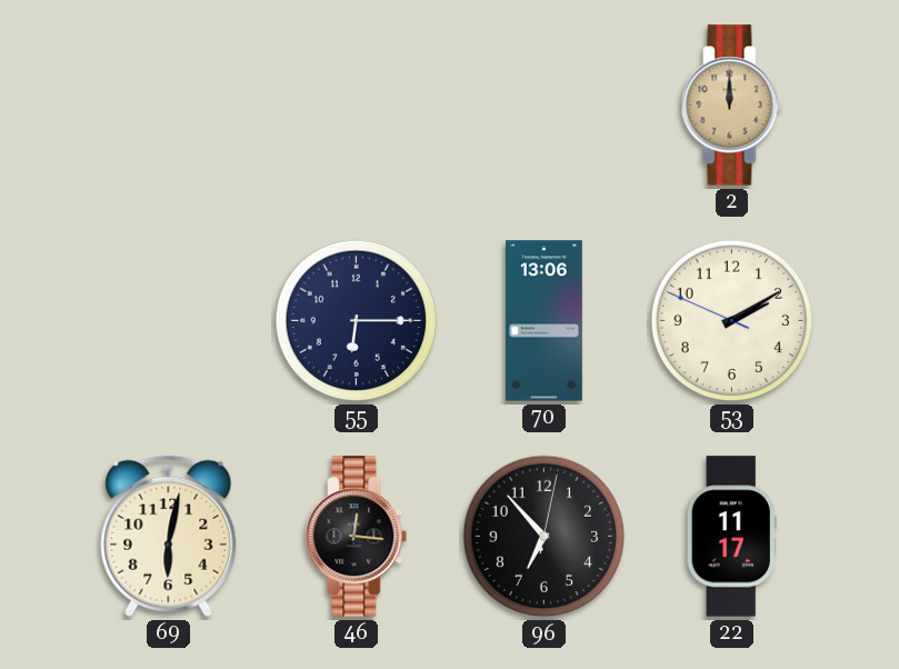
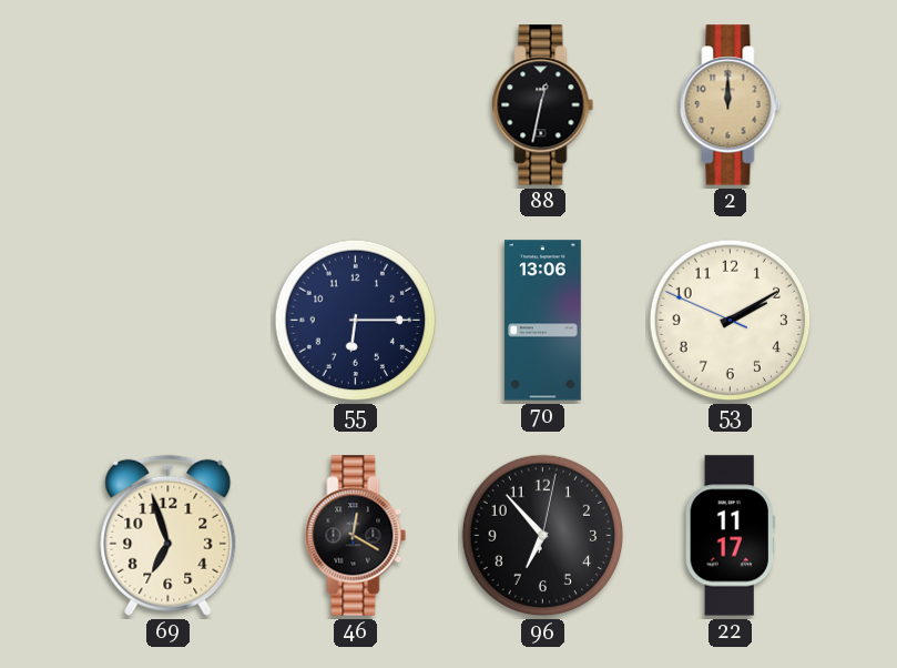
88: none -> 12:32 (543, 105)
69: 6:02 -> 6:57 (169, 535)
46: 12:16 -> 12:20 (356, 536)
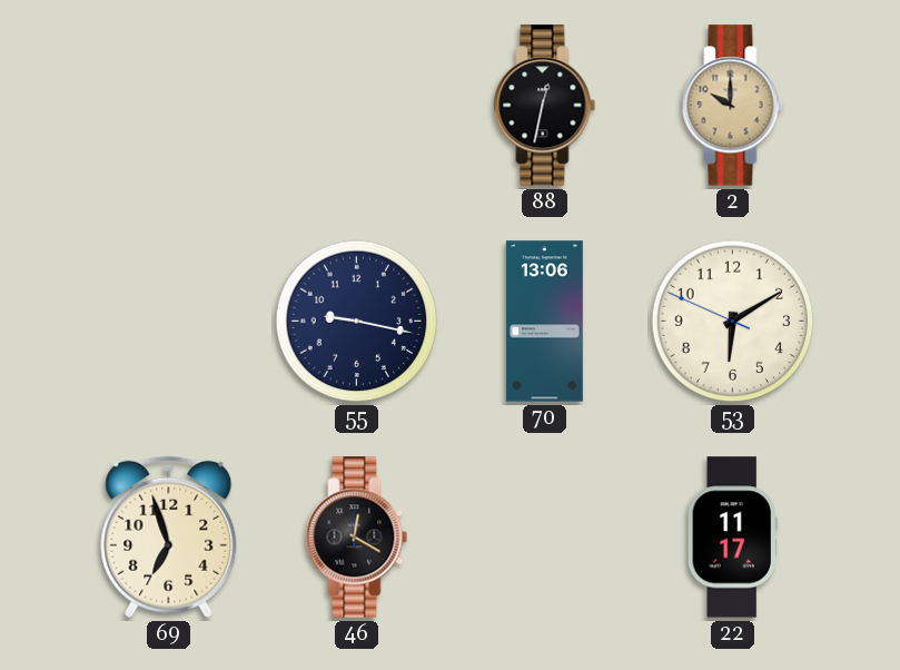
2: 12:00 -> 10:00 (733, 106)
55: 6:15 -> 9:17 (357, 322)
53: 2:09 -> 6:09 (733, 322)
96: 6:53 -> none (543, 536)
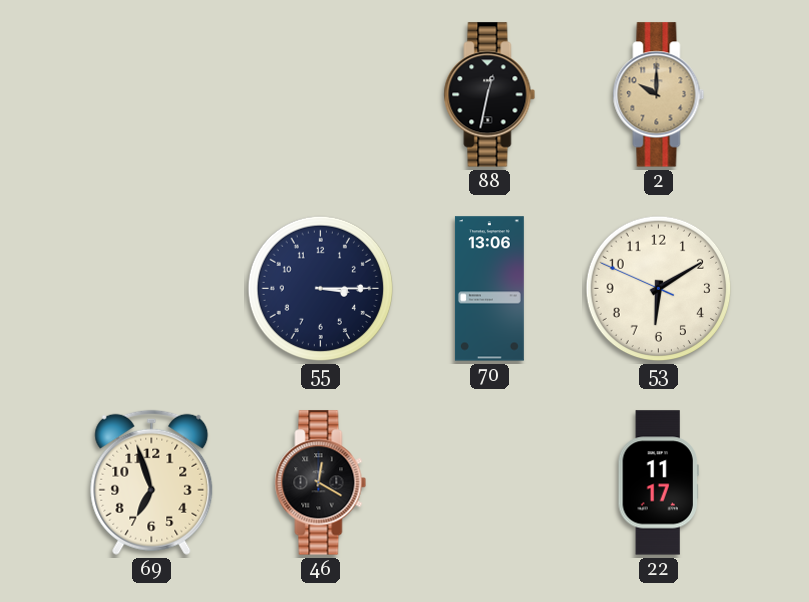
55: 9:17 -> 3:15 (321, 289)
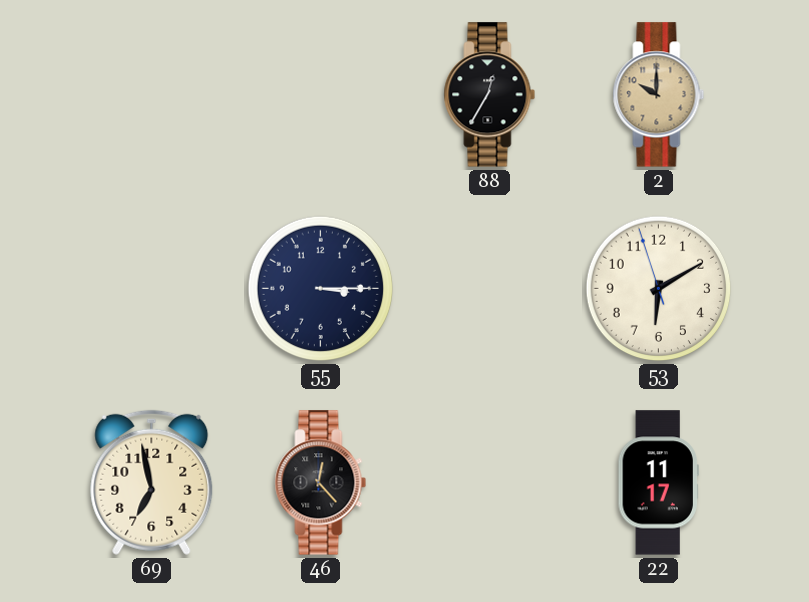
88: 12:32 -> 12:35 (490, 95)
70: 13:06 -> none (489, 289)
53: 6:09:49 -> 6:09:57 (659, 289)
69: 6:57 -> 6:58 (152, 482)
46: 12:20 -> 12:23 (321, 483)
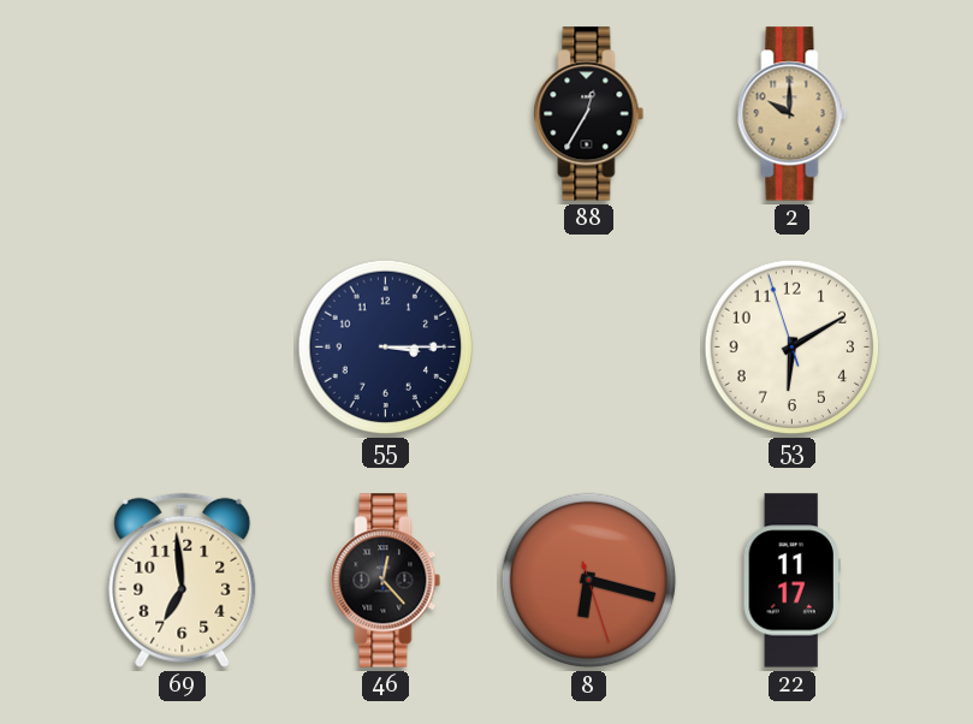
69: 6:58 -> 6:59 (183, 580)
8: none -> 6:17 (589, 581)
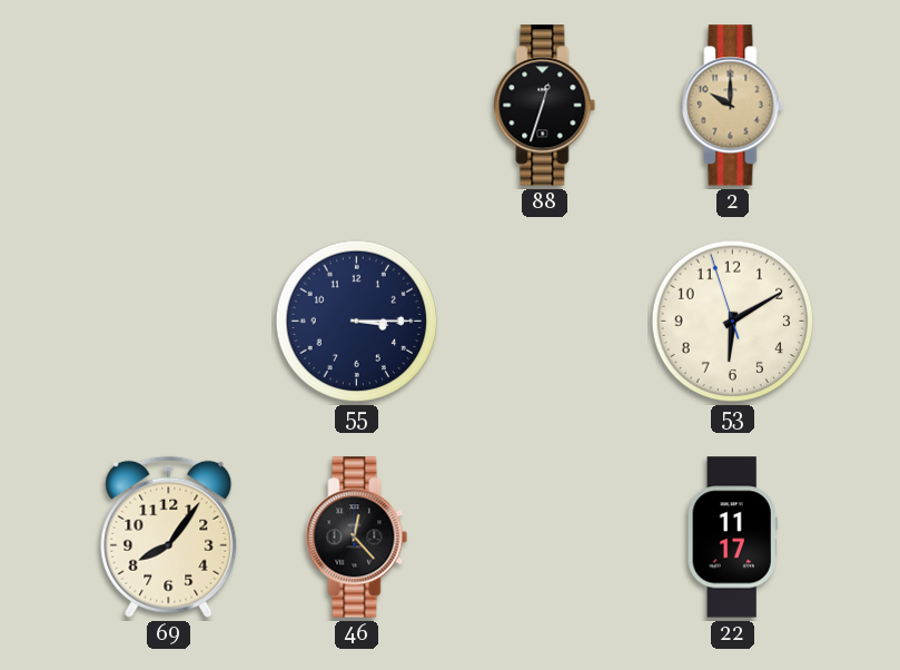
88: 12:35 -> 12:33 (545, 106)
69: 6:59 -> 8:06 (169, 536)
8: 6:17 -> none (589, 581)
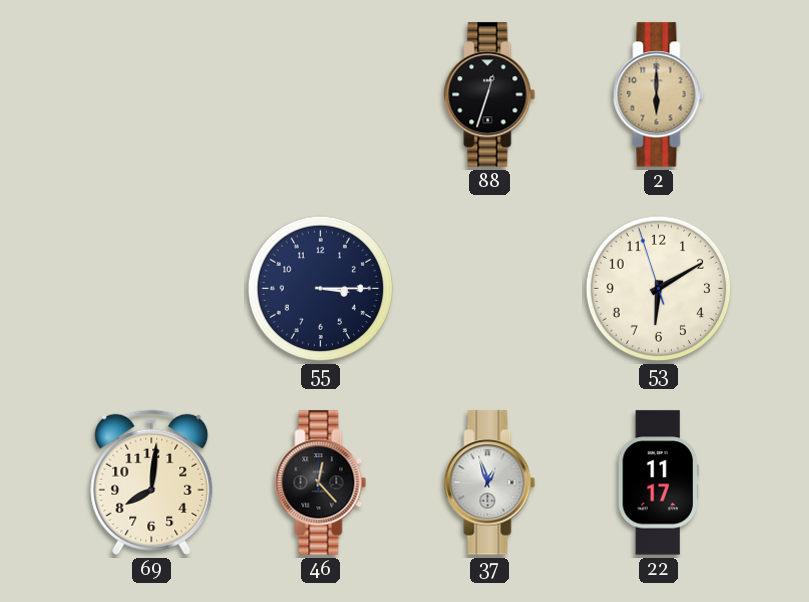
2: 10:00 -> 6:00 (659, 95)
69: 8:06 -> 8:01 (152, 482)
37: none -> 12:57 (490, 483)
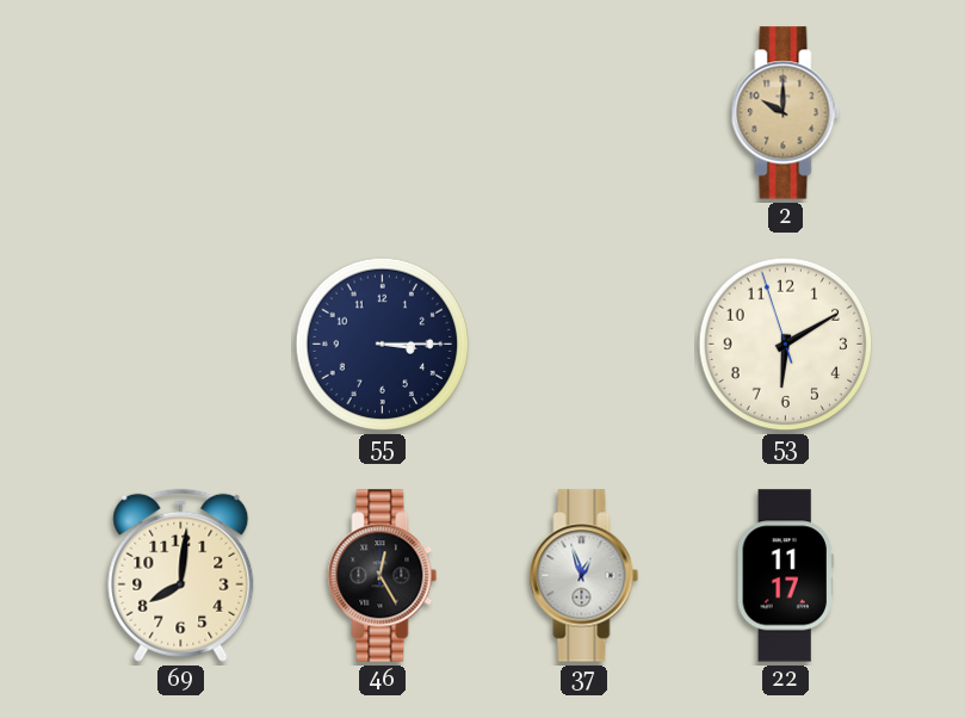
88: 12:33 -> none (490, 95)
2: 6:00 -> 10:00 (786, 113)
46: 12:23 -> 12:25 (383, 576)
